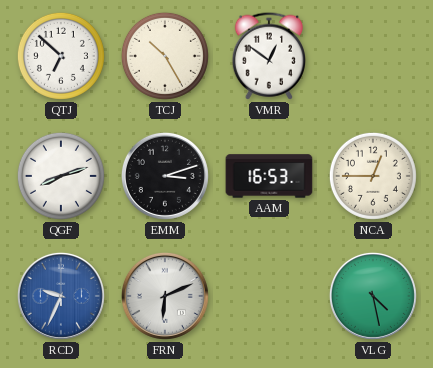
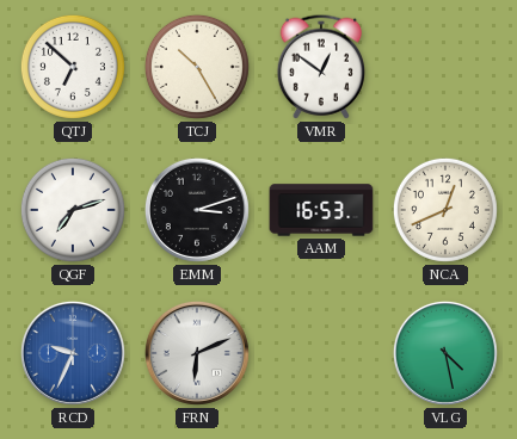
QGF: 8:12 -> 7:12 (73, 210)
NCA: 12:45 -> 12:41 (445, 210)
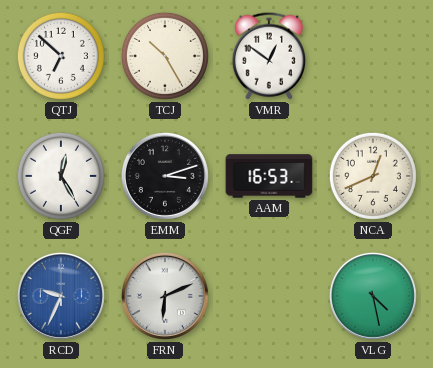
QGF: 7:12 -> 12:25 (61, 176)
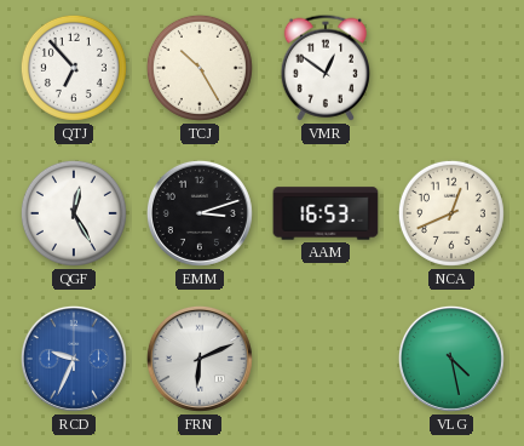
QTJ: 6:52 -> 6:53 (74, 68)
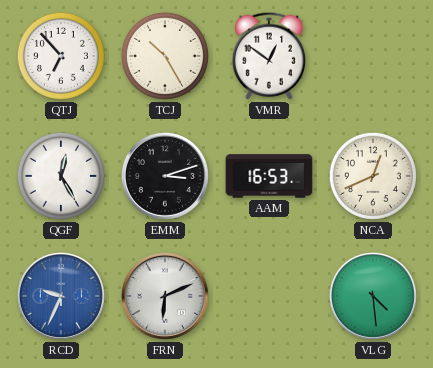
VLG: 4:28 -> 4:29 (373, 296)
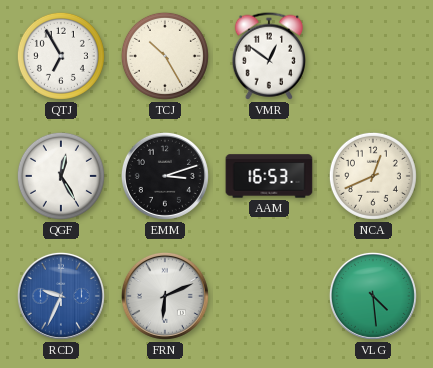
QTJ: 6:53 -> 6:55 (61, 56)
